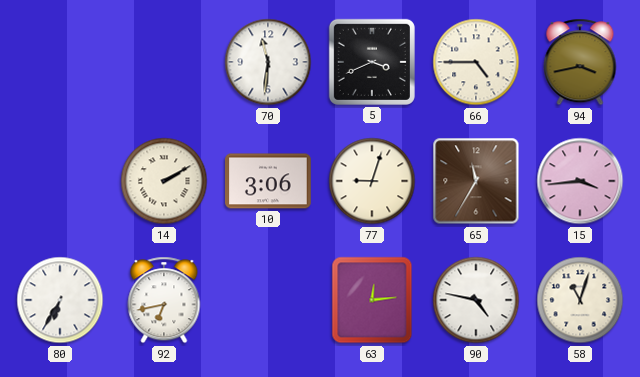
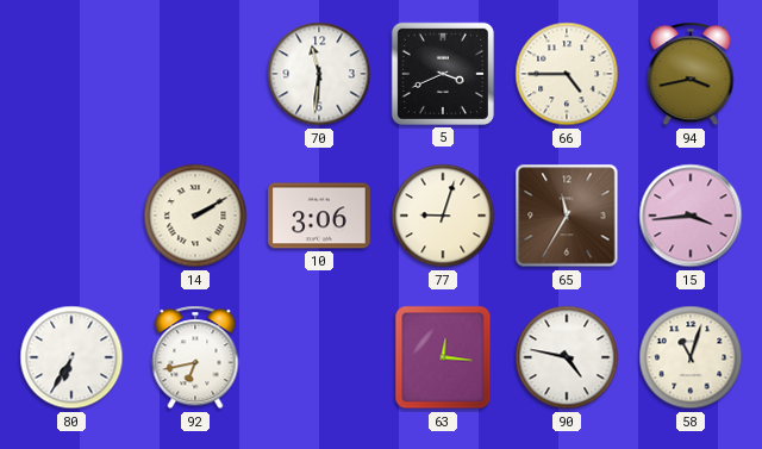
63: 12:14 -> 12:16 (443, 357)
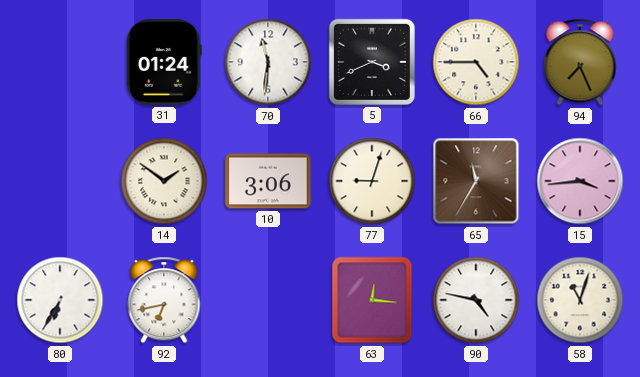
31: none -> 01:24 (164, 63)
94: 3:43 -> 7:26 (580, 62)
14: 2:10 -> 1:51 (164, 181)
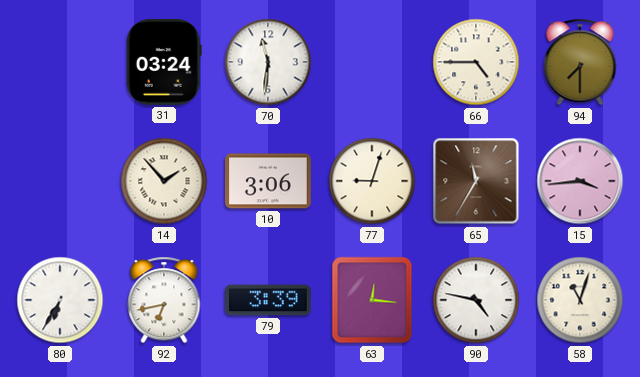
31: 01:24 -> 03:24 (164, 63)
5: 3:41 -> none (372, 62)
94: 7:26 -> 7:30 (580, 62)
14: 1:51 -> 1:53 (164, 181)
79: none -> 3:39 (269, 300)
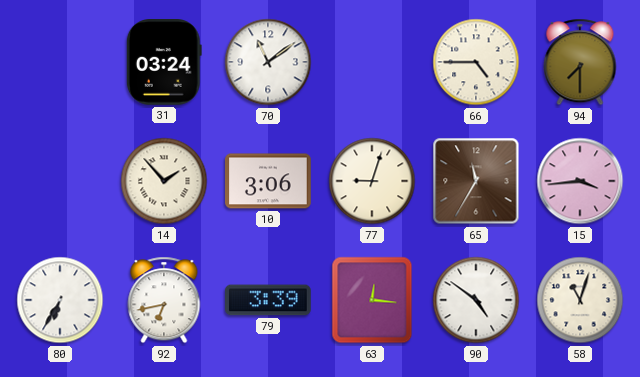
70: 11:31 -> 11:09 (268, 62)
90: 4:47 -> 4:51 (476, 300)
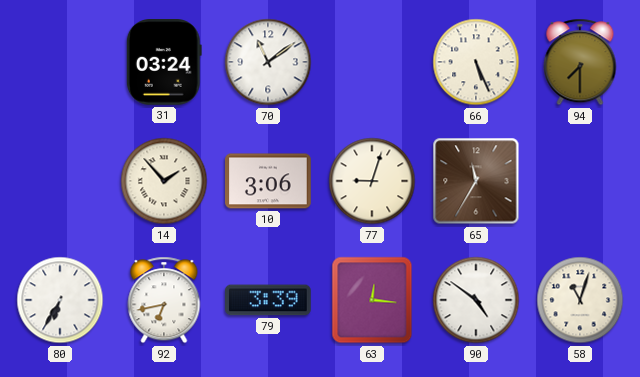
66: 4:45 -> 5:26 (476, 62)
15: 3:44 -> none (580, 181)
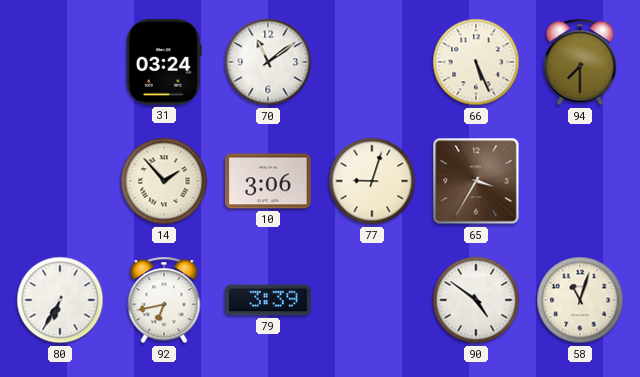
65: 11:35 -> 3:35 (476, 181)
63: 12:16 -> none (372, 300)
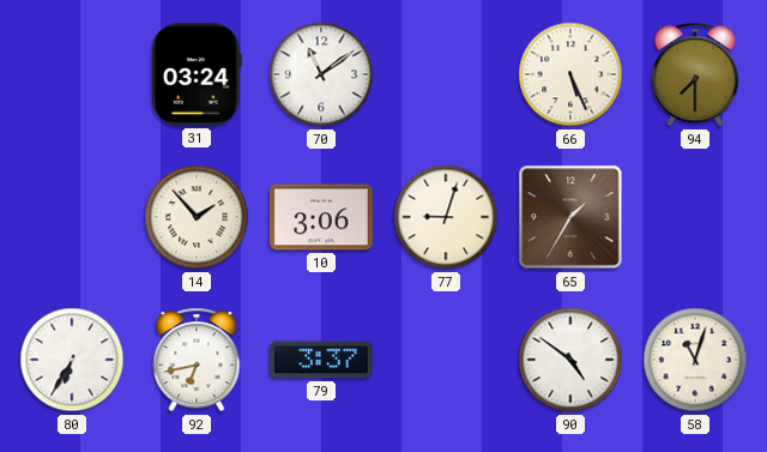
65: 3:35 -> 1:35 (570, 217)
79: 3:39 -> 3:37 (322, 360)
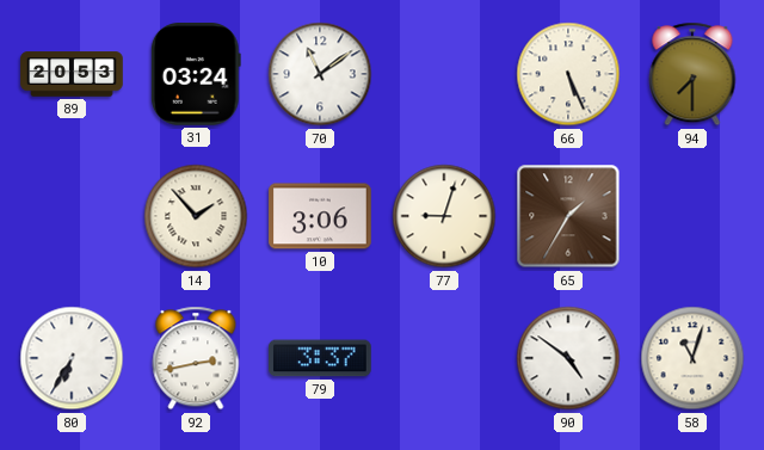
89: none -> 20:53 (72, 74)
92: 6:43 -> 2:43 (196, 358)
